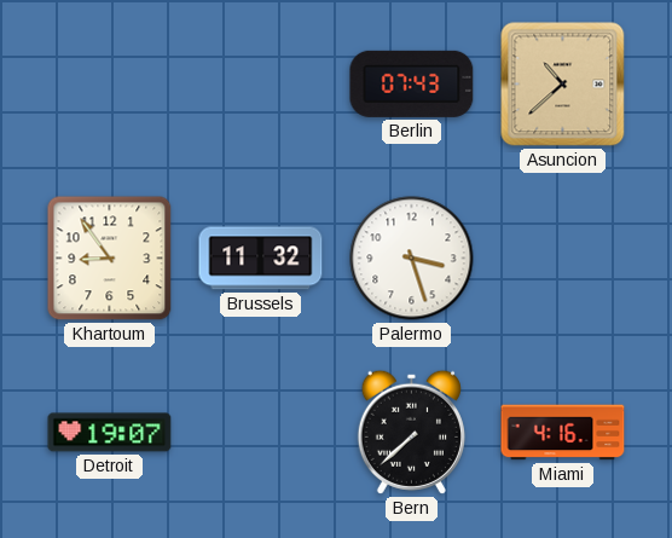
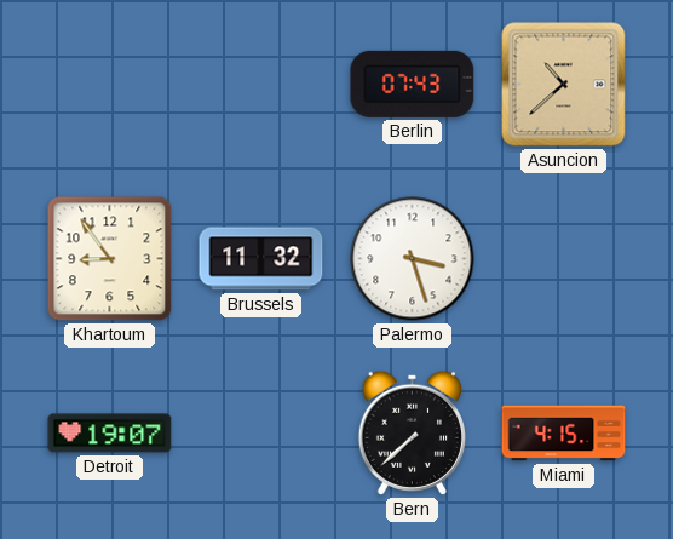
Miami: 4:16 -> 4:15 (564, 434)
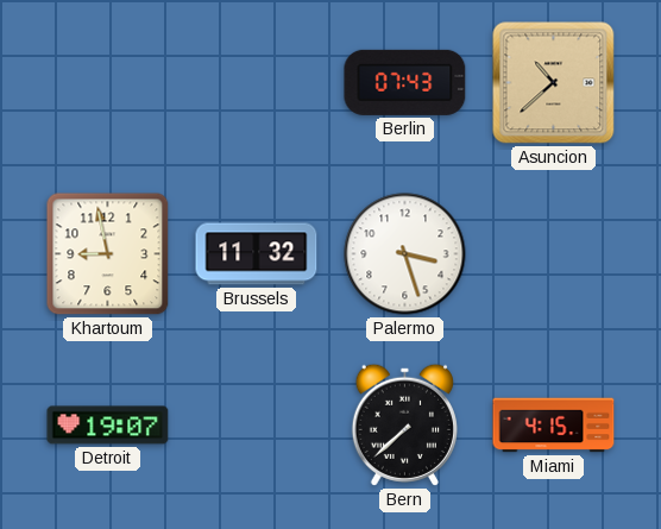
Khartoum: 8:54 -> 8:58 (108, 254)
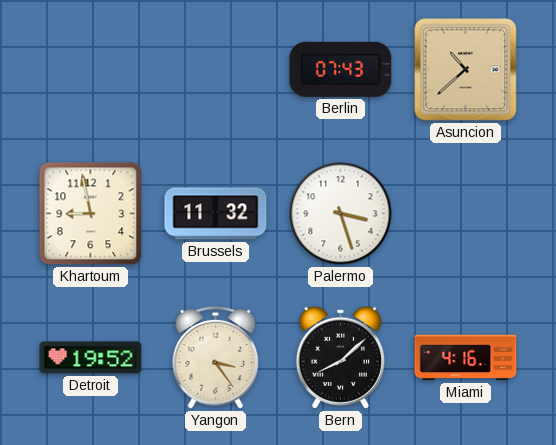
Detroit: 19:07 -> 19:52 (91, 358)
Yangon: none -> 3:24 (216, 357)
Bern: 7:38 -> 8:08 (340, 357)
Miami: 4:15 -> 4:16 (466, 358)
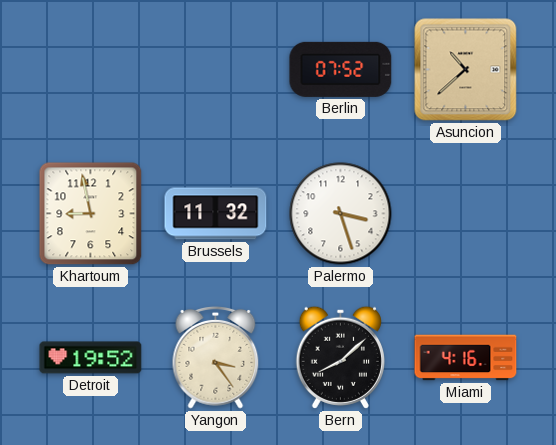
Berlin: 07:43 -> 07:52 (341, 69)
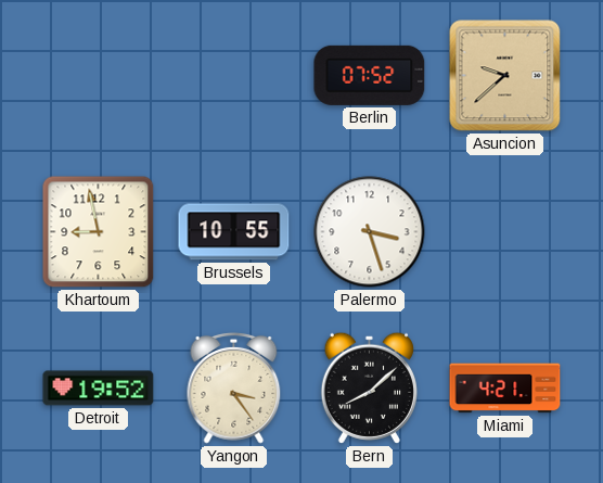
Asuncion: 10:38 -> 9:38 (505, 76)
Brussels: 11:32 -> 10:55 (234, 232)
Miami: 4:16 -> 4:21 (505, 389)
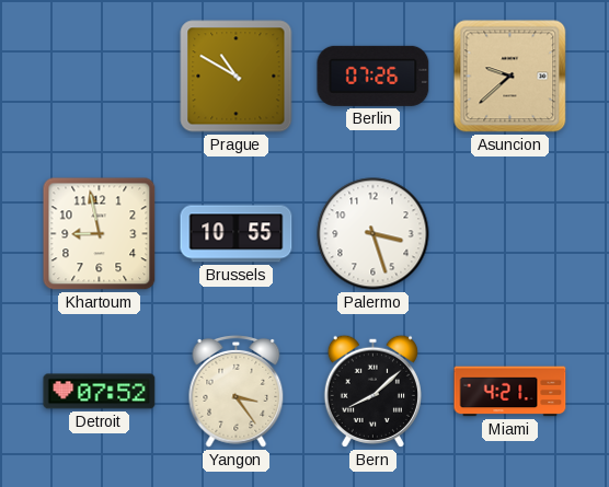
Prague: none -> 10:50 (237, 77)
Berlin: 07:52 -> 07:26 (374, 76)
Detroit: 19:52 -> 07:52 (100, 392)
